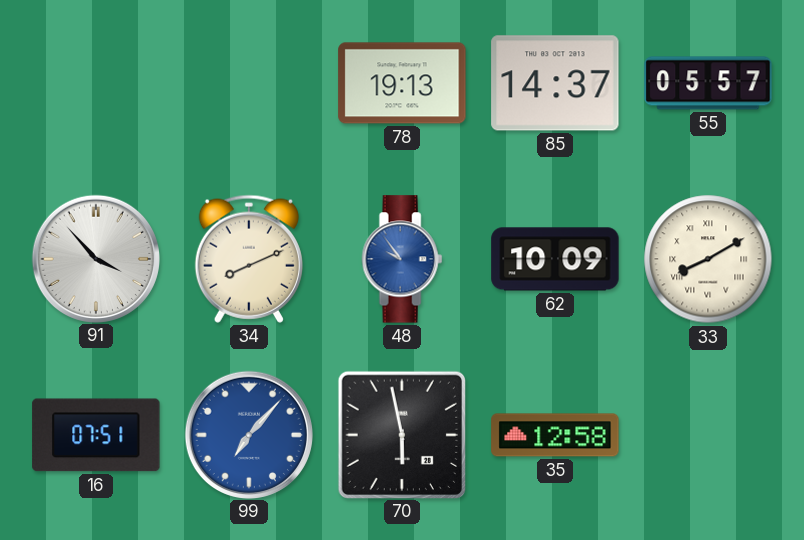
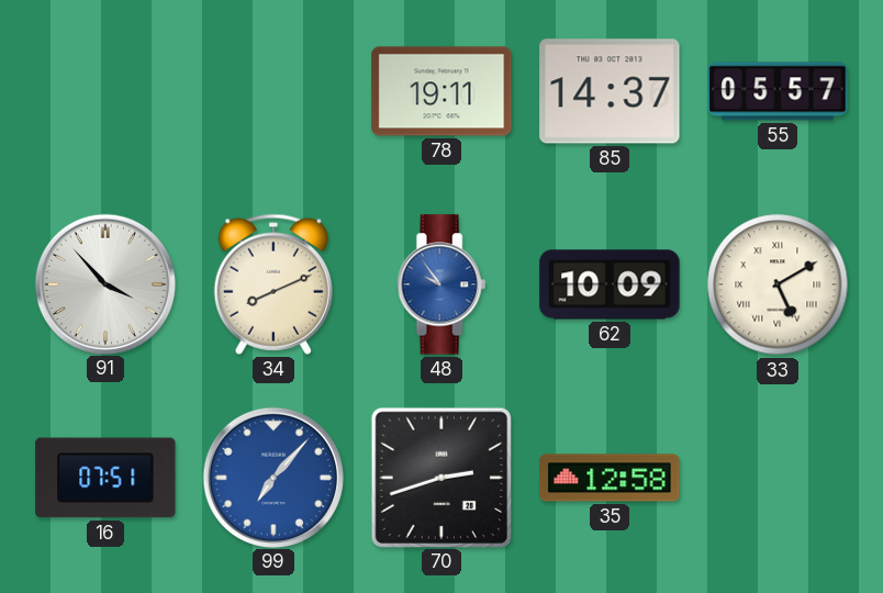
78: 19:13 -> 19:11 (441, 91)
33: 8:10 -> 5:10 (778, 284)
70: 5:58 -> 2:42 (440, 477)
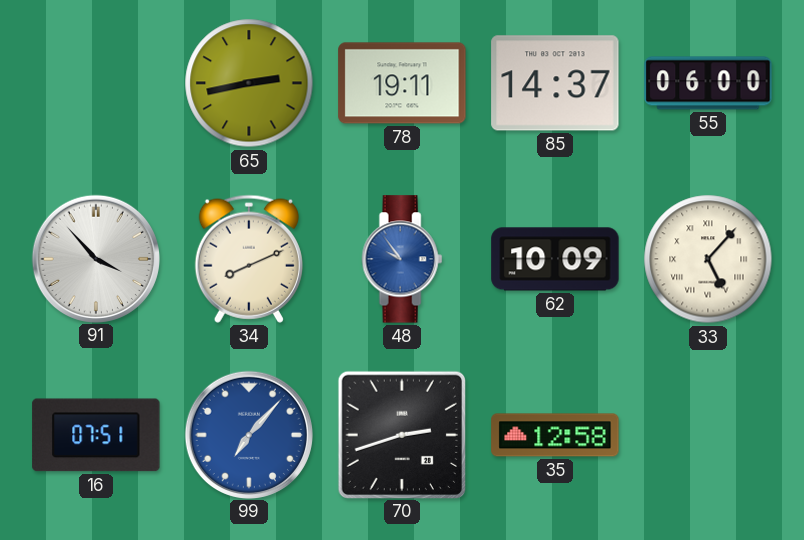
65: none -> 2:43 (249, 83)
55: 05:57 -> 06:00 (708, 83)
33: 5:10 -> 5:07 (708, 259)
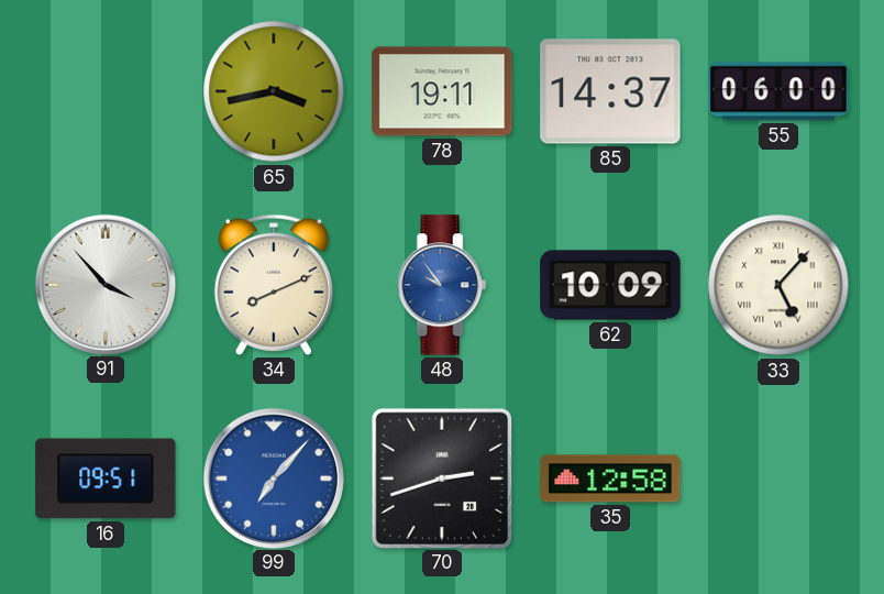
65: 2:43 -> 3:43 (274, 91)
16: 07:51 -> 09:51 (106, 479)
